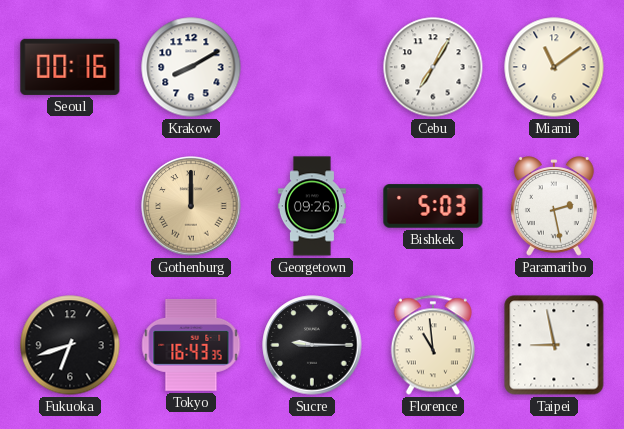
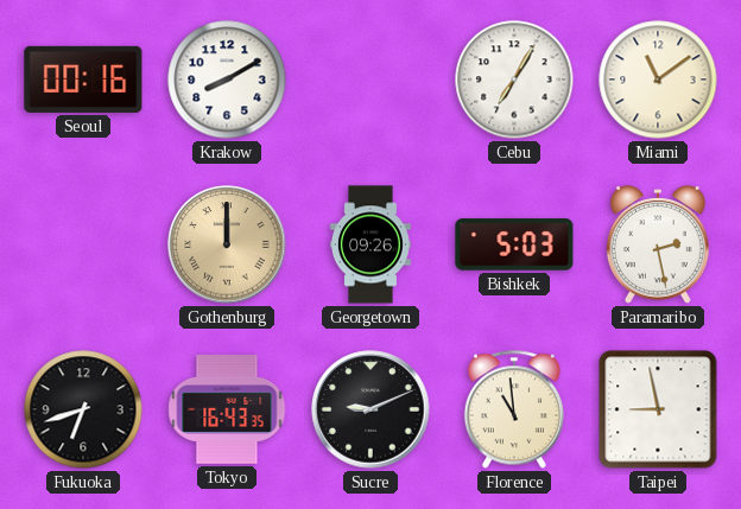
Sucre: 9:15 -> 9:11 (370, 409)
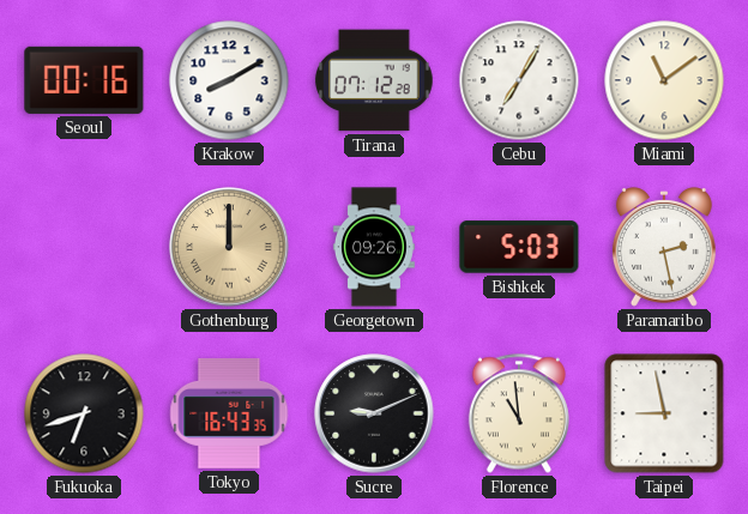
Tirana: none -> 07:12 (374, 80)
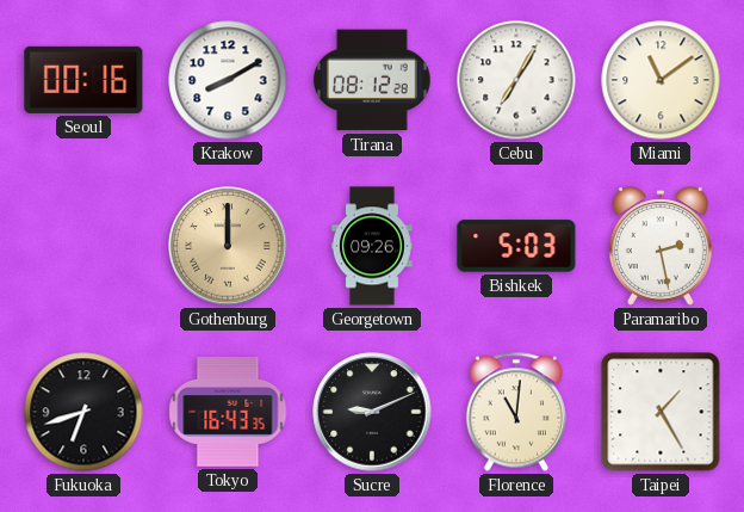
Tirana: 07:12 -> 08:12 (372, 80)
Florence: 10:59 -> 11:01 (516, 412)
Taipei: 8:58 -> 1:25 (661, 412)
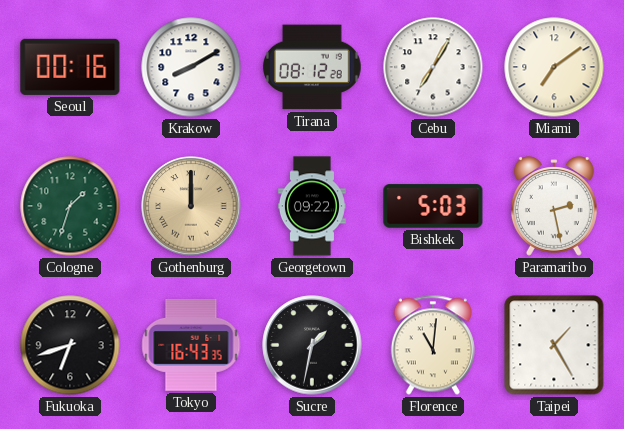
Miami: 11:09 -> 7:09 (554, 67)
Cologne: none -> 1:33 (70, 206)
Georgetown: 09:26 -> 09:22 (312, 206)
Sucre: 9:11 -> 1:32 (312, 345)
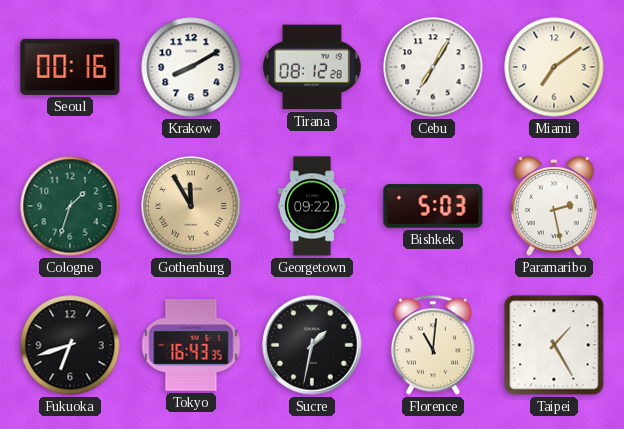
Gothenburg: 12:00 -> 11:55 (191, 206)
